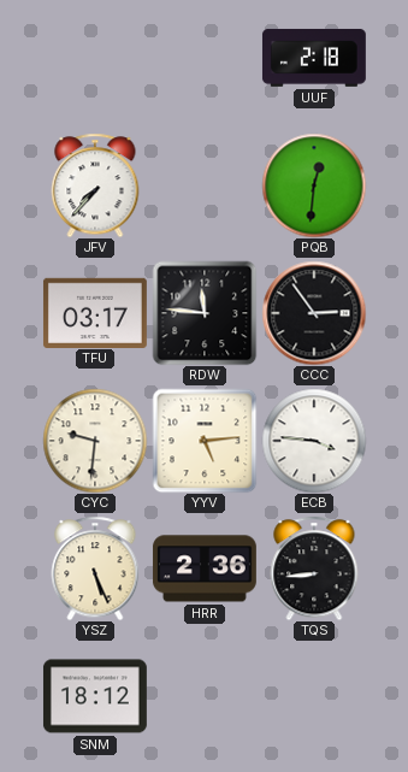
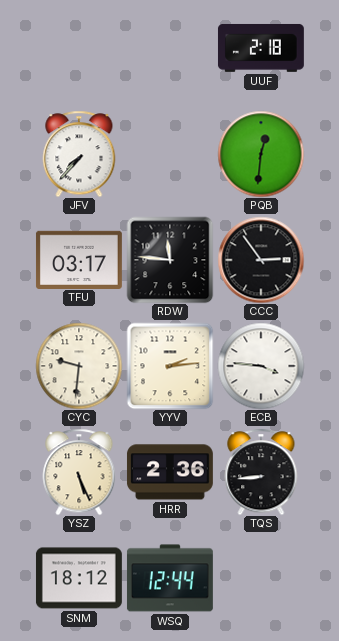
YYV: 5:14 -> 2:14 (170, 366)
WSQ: none -> 12:44 (170, 578)
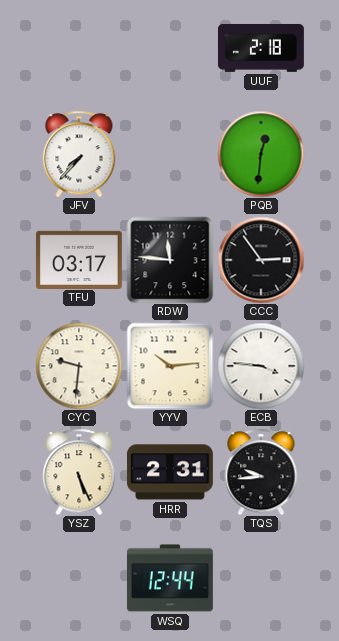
YYV: 2:14 -> 10:14 (170, 366)
HRR: 2:36 -> 2:31 (170, 472)
TQS: 8:44 -> 9:44 (261, 472)
SNM: 18:12 -> none (79, 578)
